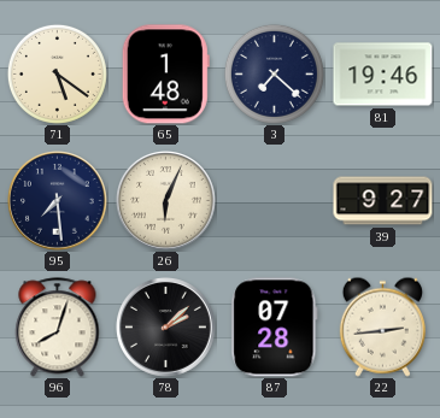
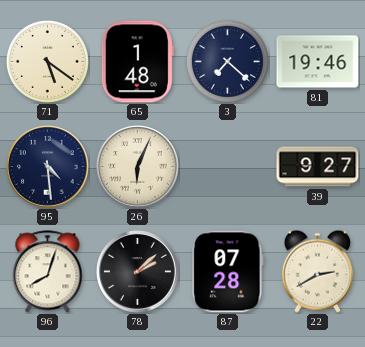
95: 7:29 -> 4:29 (48, 167)
22: 2:44 -> 2:40 (317, 271)
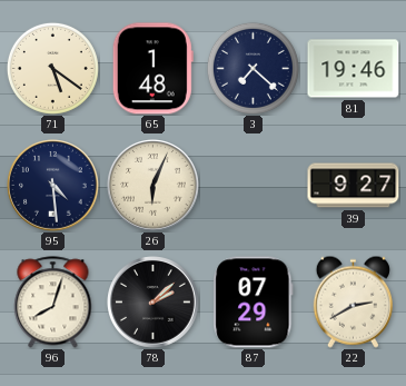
87: 07:28 -> 07:29 (254, 303)
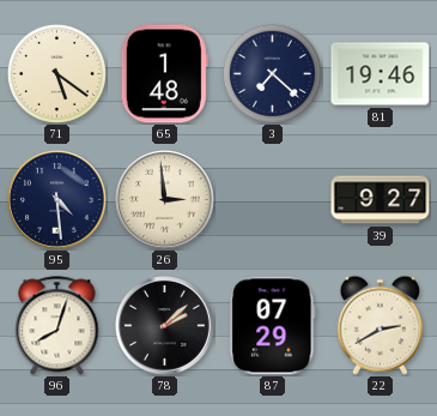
26: 6:04 -> 2:59 (165, 200)
